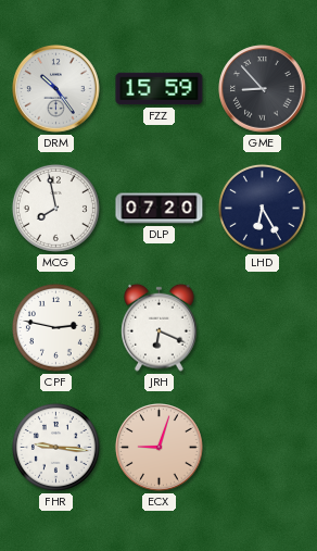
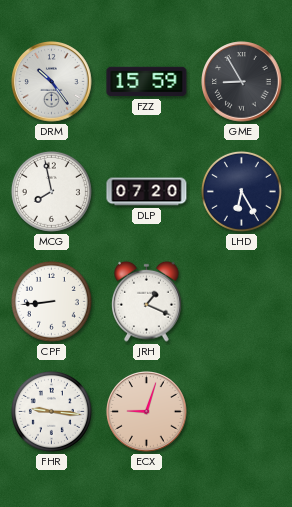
GME: 8:53 -> 8:55 (242, 82)
CPF: 2:47 -> 8:44 (51, 301)
JRH: 6:19 -> 1:19 (147, 301)
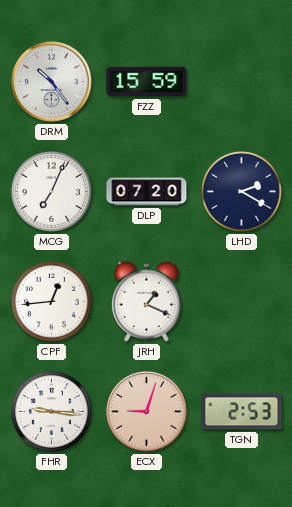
GME: 8:55 -> none (242, 82)
MCG: 7:58 -> 7:04 (51, 191)
LHD: 6:25 -> 2:20 (241, 191)
CPF: 8:44 -> 12:44 (51, 301)
TGN: none -> 2:53 (242, 412)
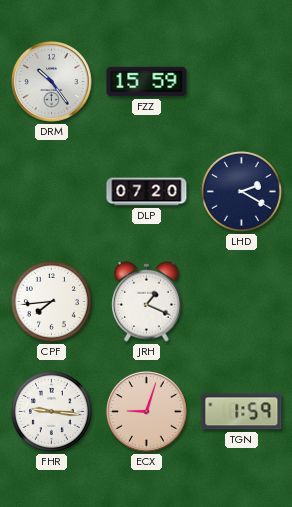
MCG: 7:04 -> none (51, 191)
CPF: 12:44 -> 7:44 (51, 301)
TGN: 2:53 -> 1:59 (242, 412)
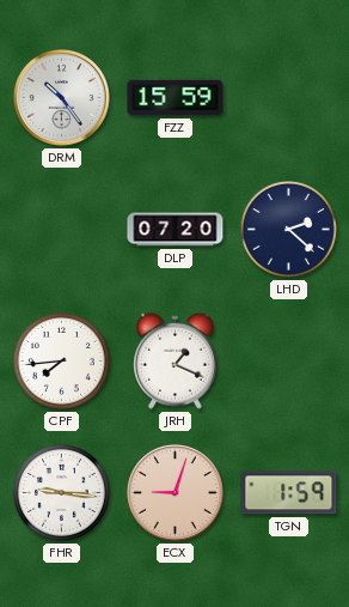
LHD: 2:20 -> 2:22 (288, 229)
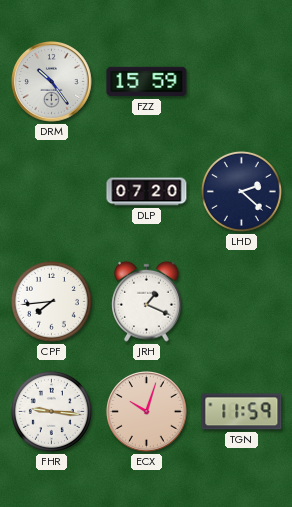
ECX: 9:03 -> 10:03 (147, 412)
TGN: 1:59 -> 11:59 (242, 412)
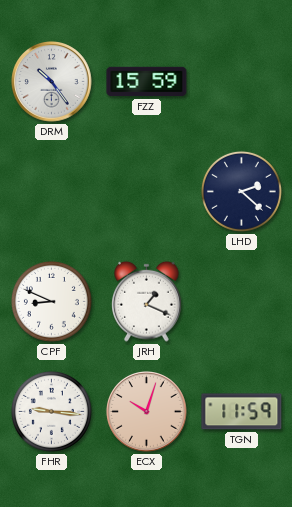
DLP: 07:20 -> none (147, 192)
CPF: 7:44 -> 8:49 (51, 301)
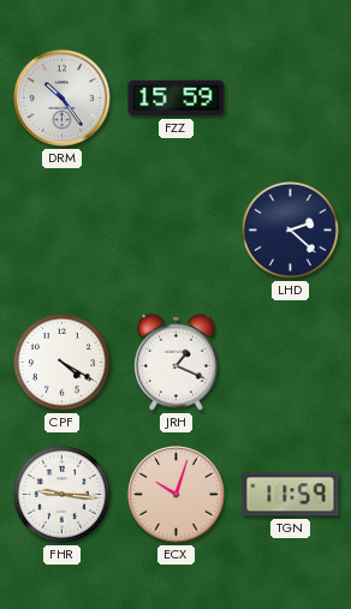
CPF: 8:49 -> 4:20 (61, 362)
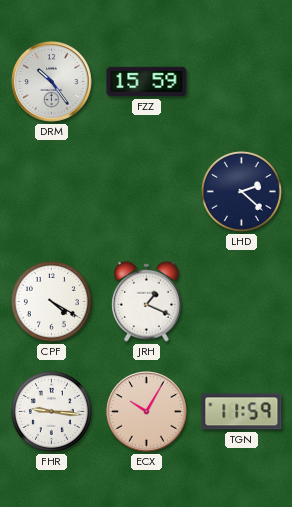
ECX: 10:03 -> 10:05 (147, 412)
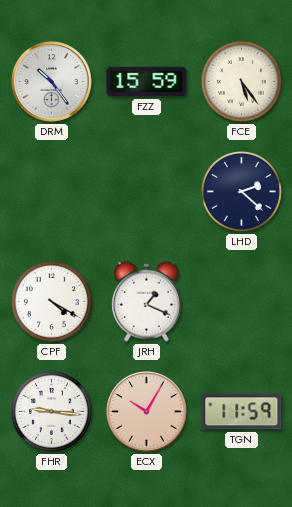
FCE: none -> 5:24 (241, 81)
